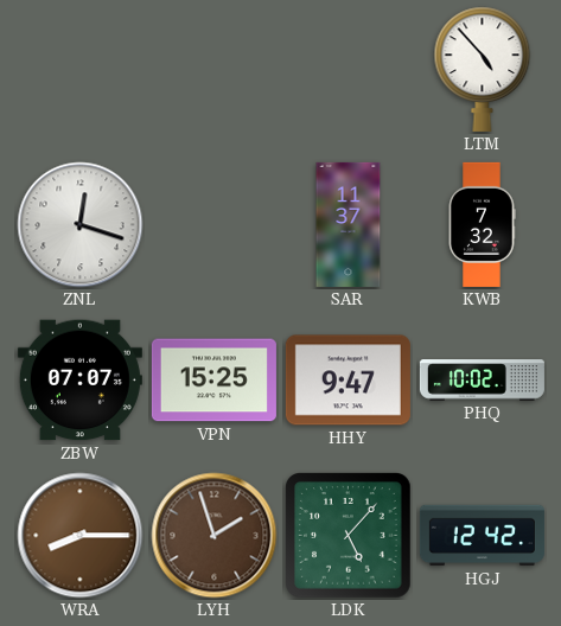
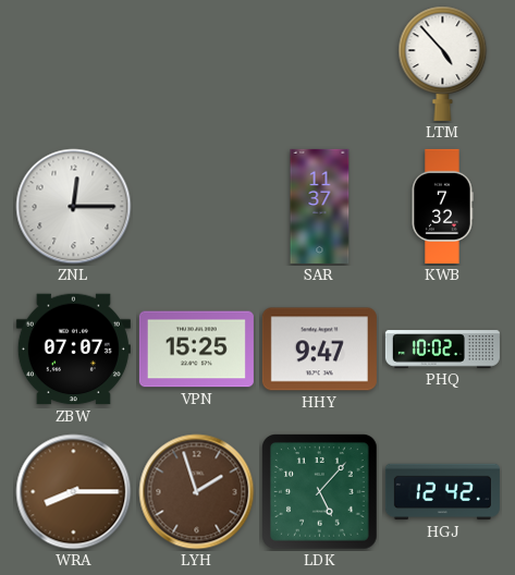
ZNL: 12:18 -> 12:15 (74, 207)
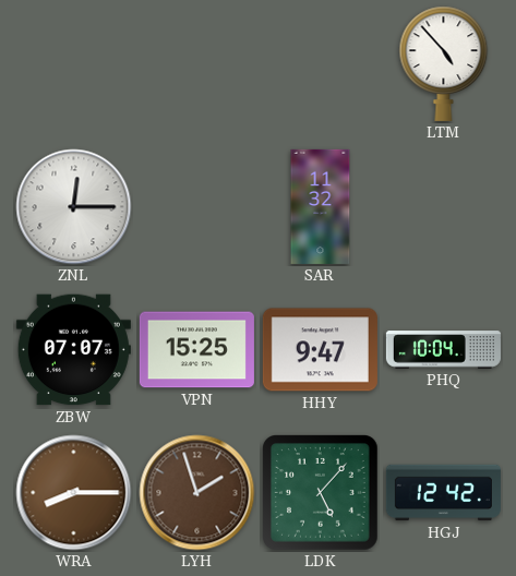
SAR: 11:37 -> 11:32 (321, 206)
KWB: 7:32 -> none (442, 206)
PHQ: 10:02 -> 10:04 (443, 350)
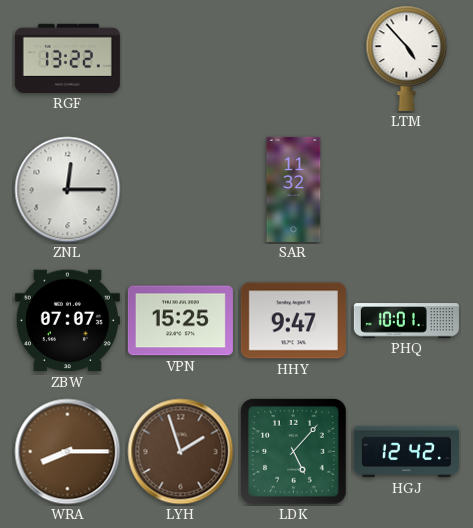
RGF: none -> 13:22 (67, 58)
PHQ: 10:04 -> 10:01 (406, 321)
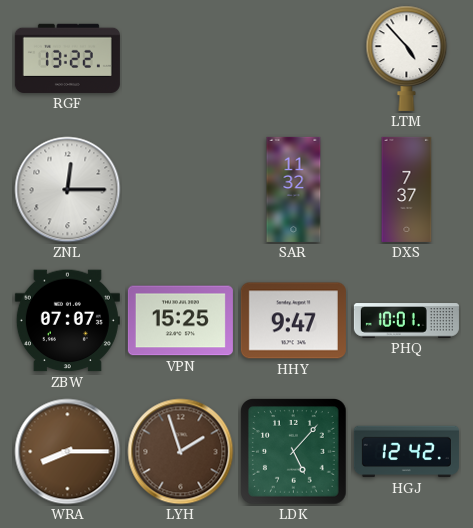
DXS: none -> 7:37 (407, 189)
